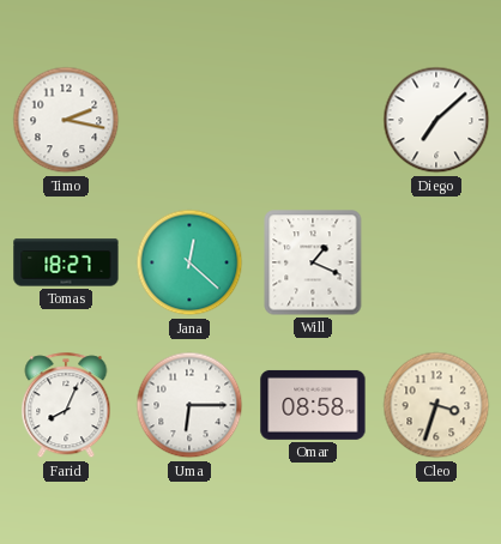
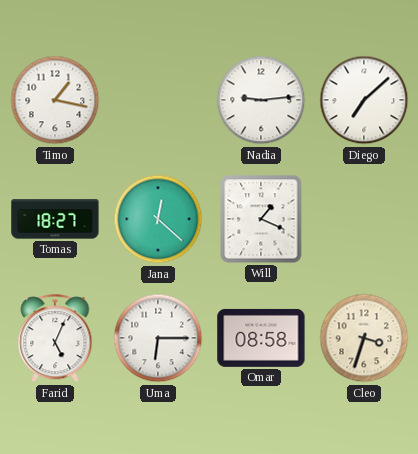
Timo: 2:17 -> 1:17 (55, 100)
Nadia: none -> 9:14 (261, 100)
Farid: 8:04 -> 5:04 (55, 339)
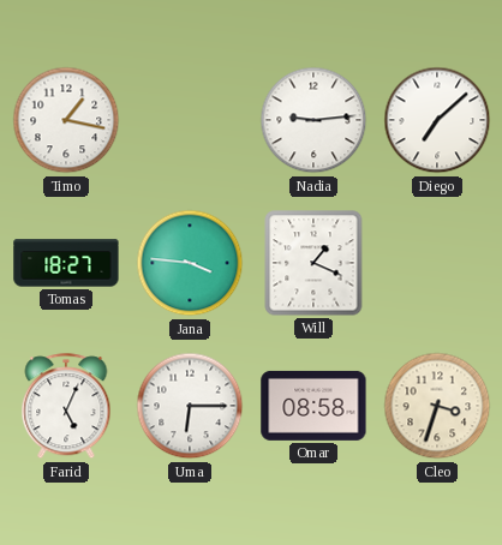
Jana: 12:22 -> 3:46 (190, 263)
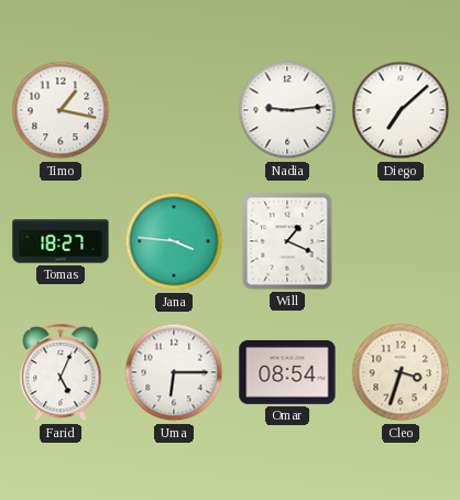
Omar: 08:58 -> 08:54 (287, 372)
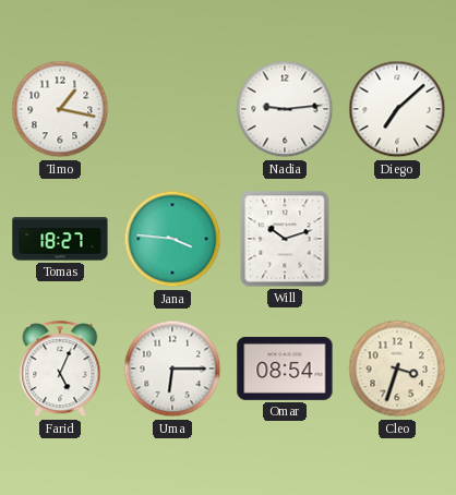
Will: 1:19 -> 10:12 (285, 239)
